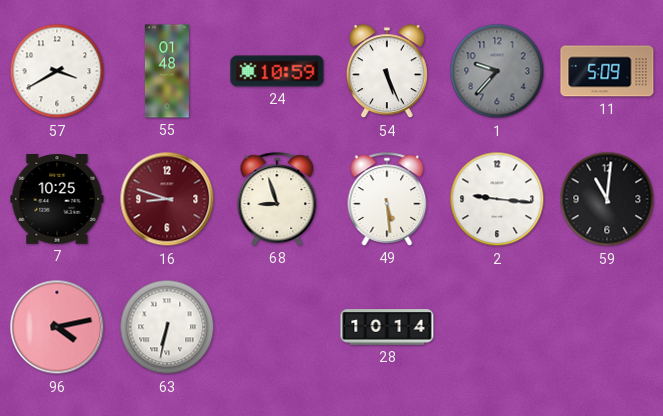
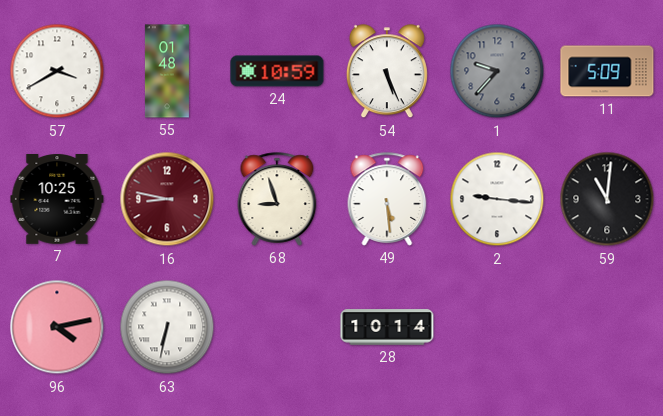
16: 8:48 -> 8:47 (167, 199)
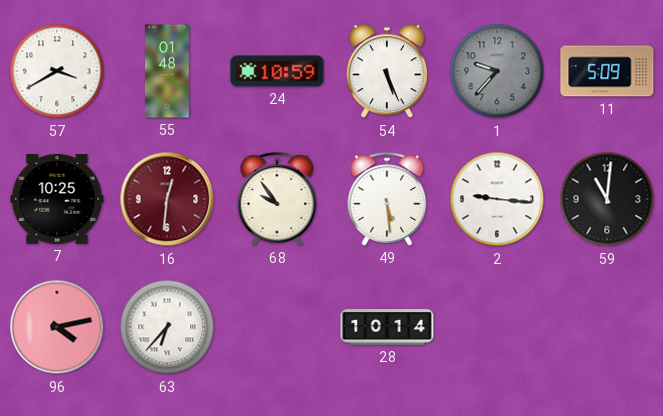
16: 8:47 -> 12:31 (167, 199)
68: 8:57 -> 9:54 (277, 199)
63: 6:32 -> 6:37 (167, 327)
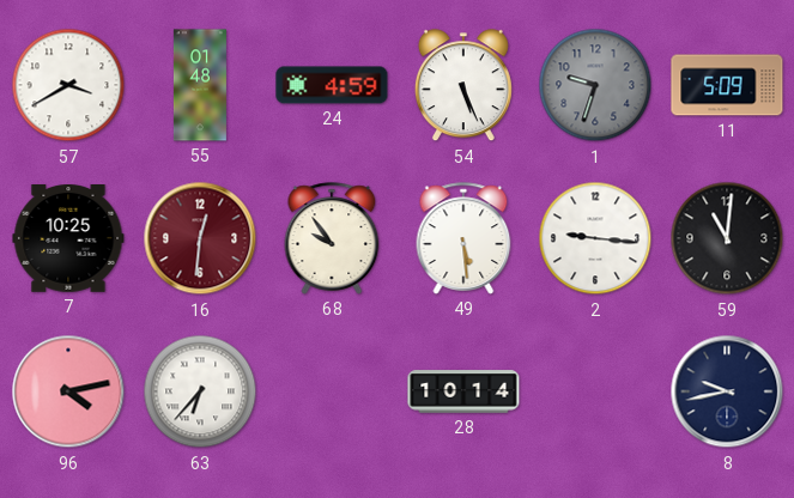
24: 10:59 -> 4:59 (332, 85)
1: 9:37 -> 9:33 (595, 85)
8: none -> 9:43 (727, 391)
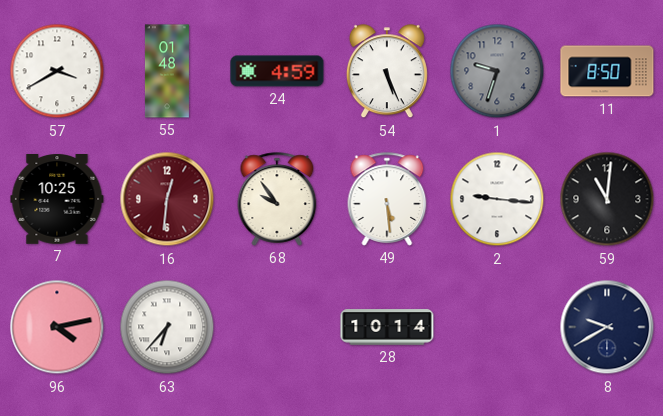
11: 5:09 -> 8:50 (607, 71)
8: 9:43 -> 9:40 (607, 327)
